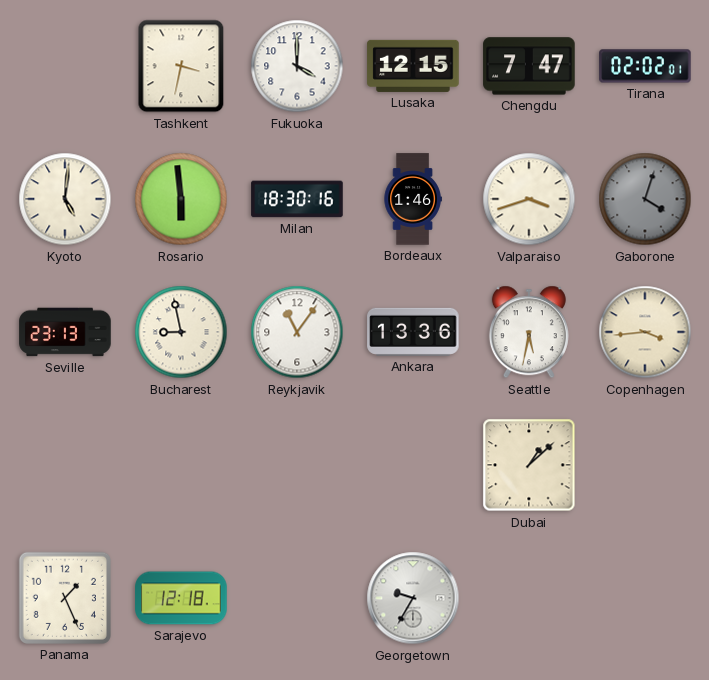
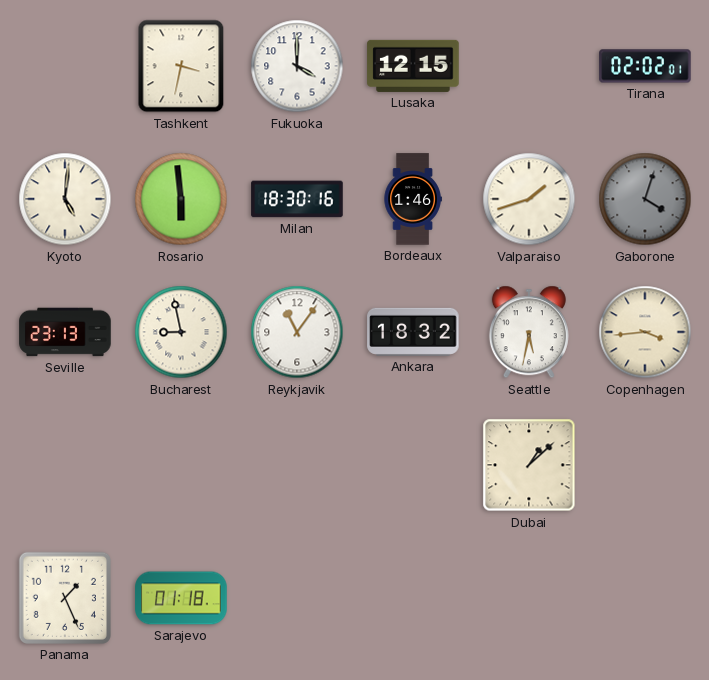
Chengdu: 7:47 -> none (529, 66)
Valparaiso: 3:42 -> 1:42 (529, 199)
Ankara: 13:36 -> 18:32 (413, 332)
Sarajevo: 12:18 -> 01:18 (181, 598)
Georgetown: 9:35 -> none (413, 598)
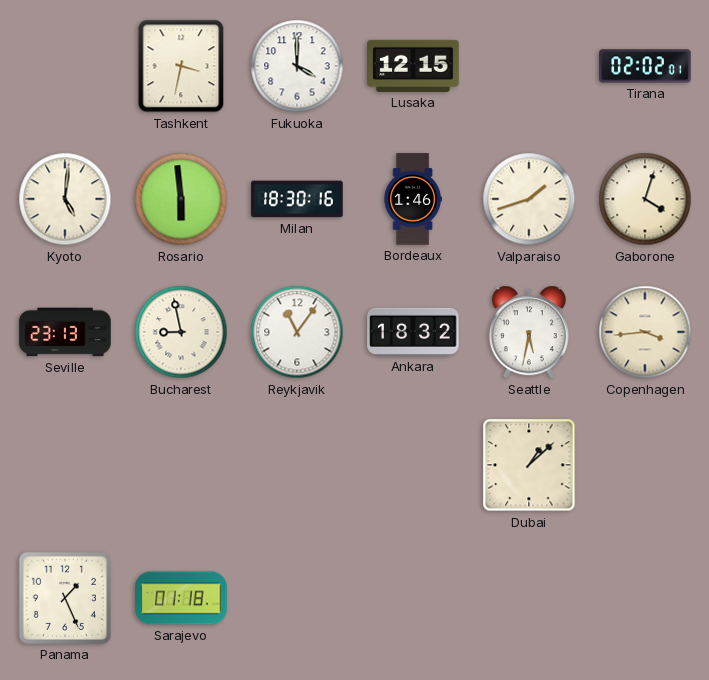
Gaborone dial: grey -> cream (645, 199)
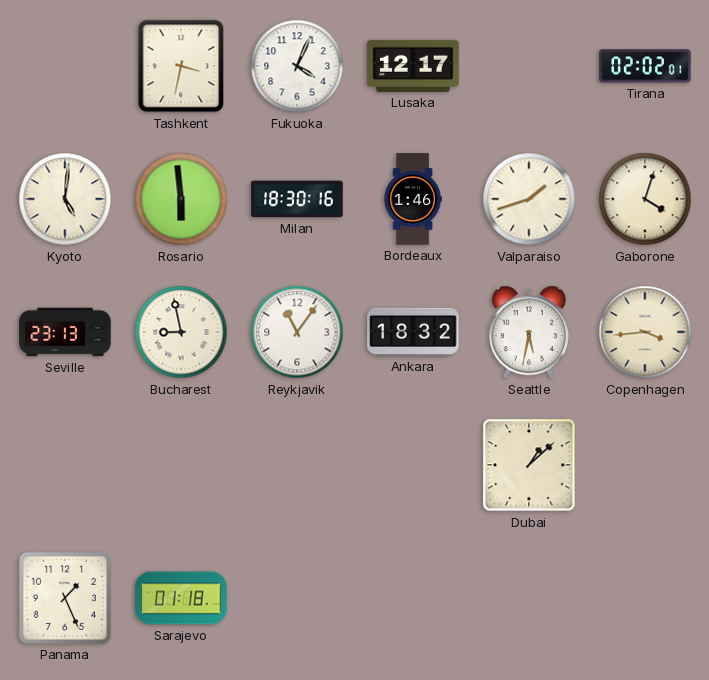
Fukuoka: 4:00 -> 4:04 (297, 66)
Lusaka: 12:15 -> 12:17 (413, 66)
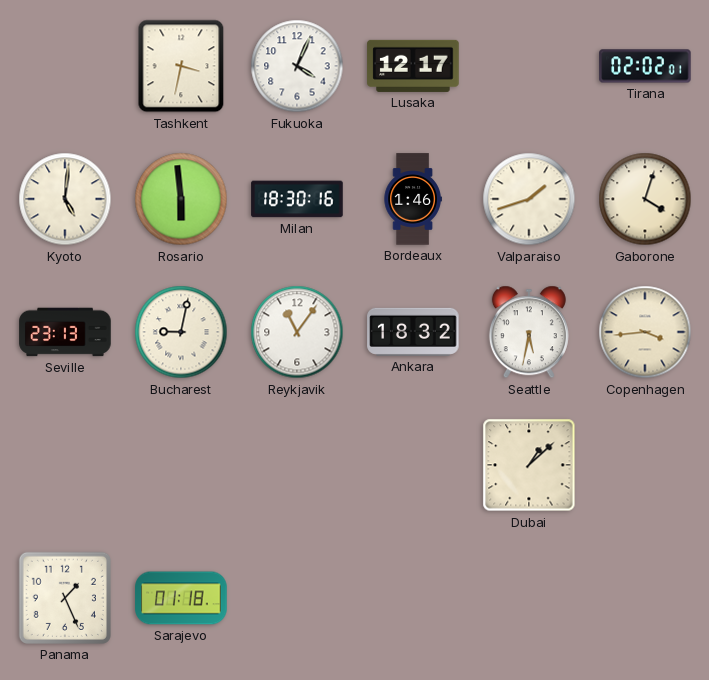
Bucharest: 8:58 -> 9:02 (181, 332)
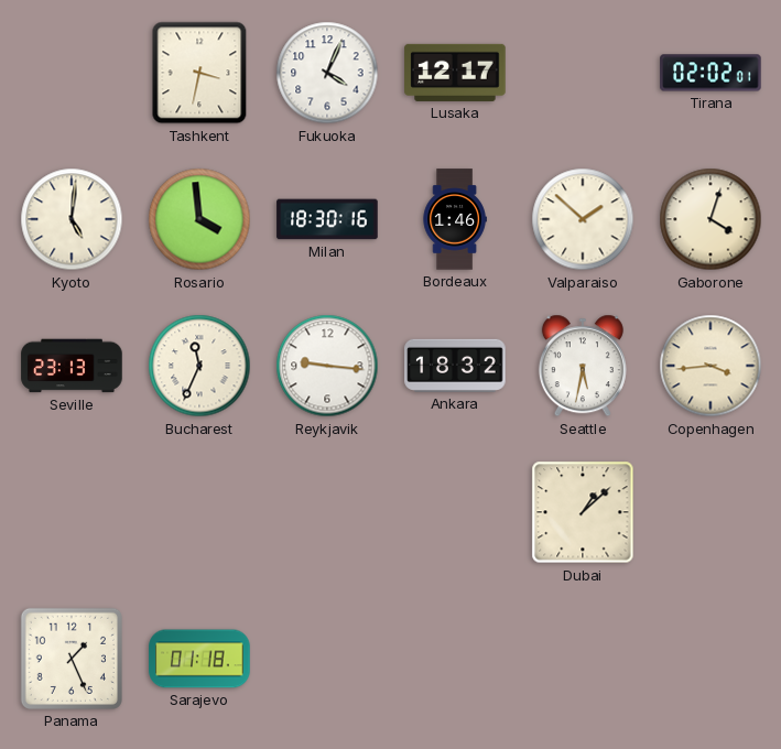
Rosario: 5:59 -> 3:59 (199, 219)
Valparaiso: 1:42 -> 1:52 (583, 219)
Bucharest: 9:02 -> 11:34 (199, 366)
Reykjavik: 11:06 -> 9:16 (327, 366)
